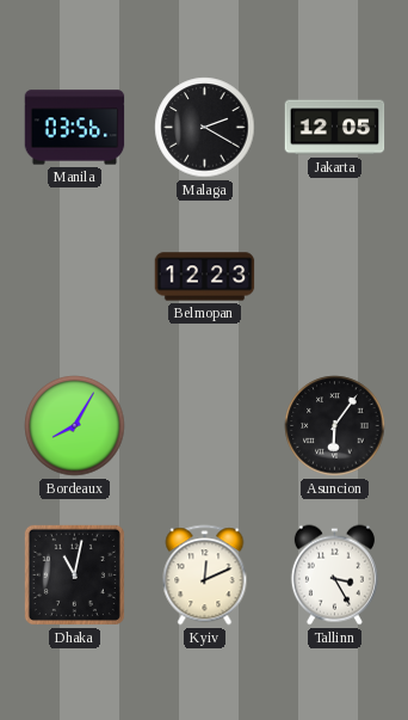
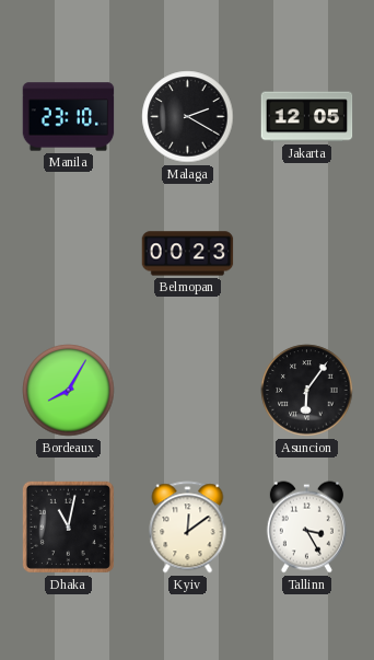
Manila: 03:56 -> 23:10 (69, 117)
Belmopan: 12:23 -> 00:23 (188, 254)
Kyiv: 12:11 -> 12:09 (188, 528)
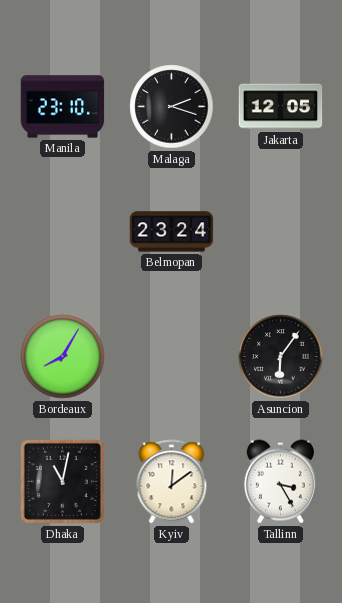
Malaga: 2:20 -> 2:18 (172, 107)
Belmopan: 00:23 -> 23:24 (172, 232)
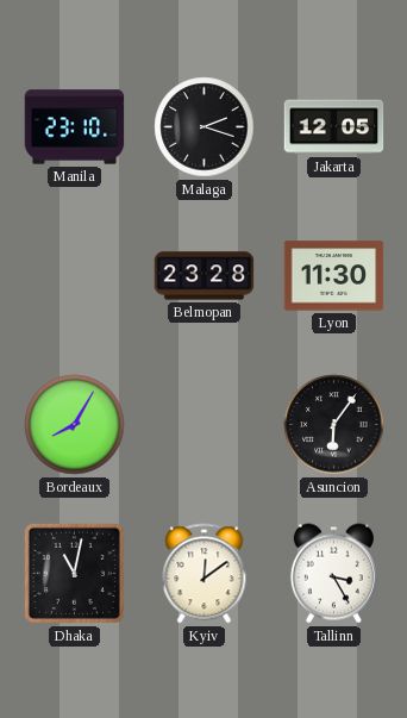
Belmopan: 23:24 -> 23:28 (205, 276)
Lyon: none -> 11:30 (334, 276)
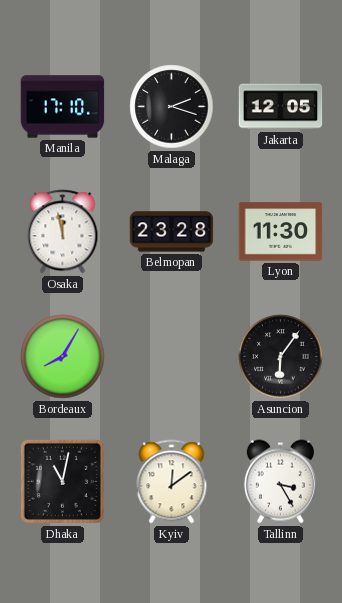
Manila: 23:10 -> 17:10 (63, 107)
Osaka: none -> 11:58 (63, 232)
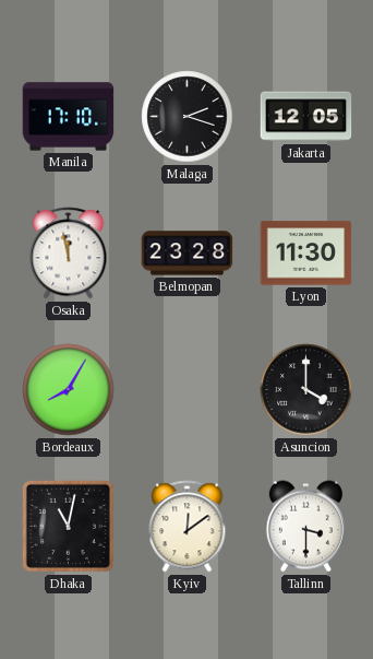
Asuncion: 6:06 -> 4:00 (306, 390)
Tallinn: 3:25 -> 3:30 (305, 527)
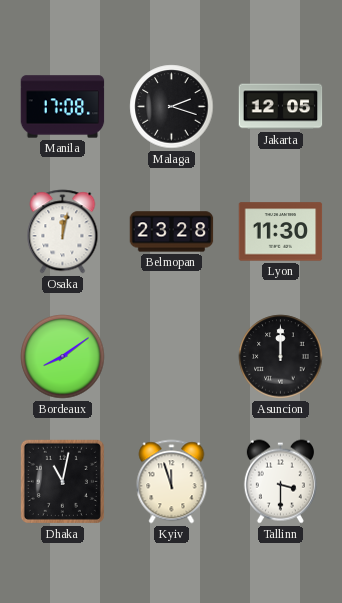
Manila: 17:10 -> 17:08 (63, 107)
Osaka: 11:58 -> 12:02 (63, 232)
Bordeaux: 8:05 -> 8:09 (63, 357)
Asuncion: 4:00 -> 12:00 (281, 357)
Kyiv: 12:09 -> 11:57 (172, 482)
